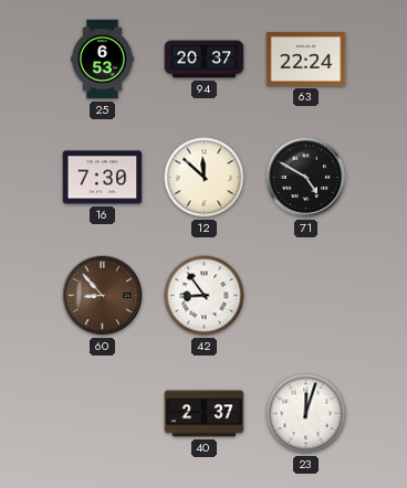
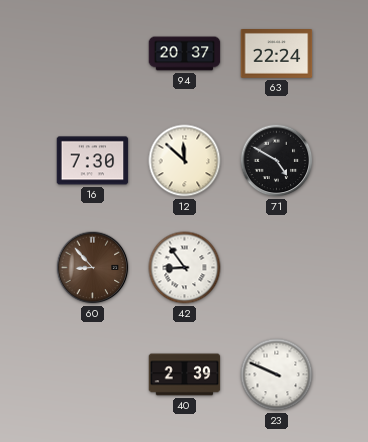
25: 6:53 -> none (103, 60)
40: 2:37 -> 2:39 (185, 375)
23: 12:03 -> 9:49 (277, 375)
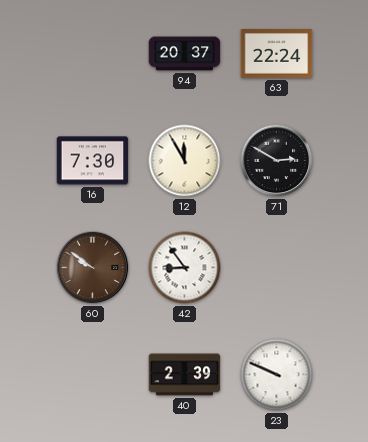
12: 11:52 -> 11:55 (185, 161)
71: 4:50 -> 2:50 (277, 161)
60: 8:53 -> 9:51 (93, 268)
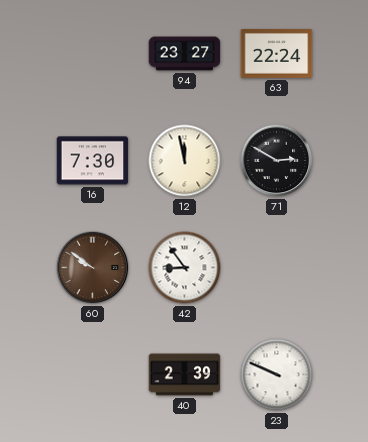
94: 20:37 -> 23:27 (185, 54)
12: 11:55 -> 11:58 (185, 161)
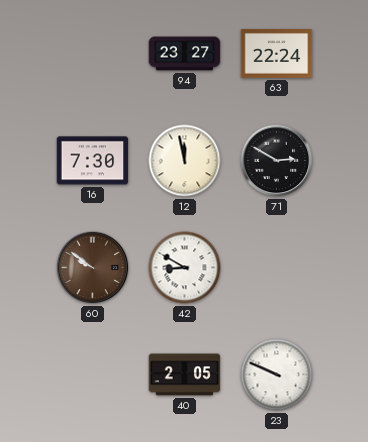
42: 8:54 -> 8:50 (185, 268)
40: 2:39 -> 2:05 (185, 375)
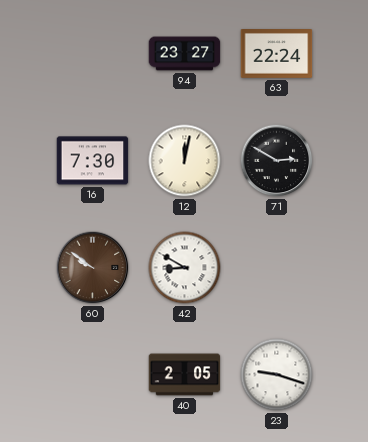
12: 11:58 -> 12:02 (185, 161)
23: 9:49 -> 9:18 (277, 375)
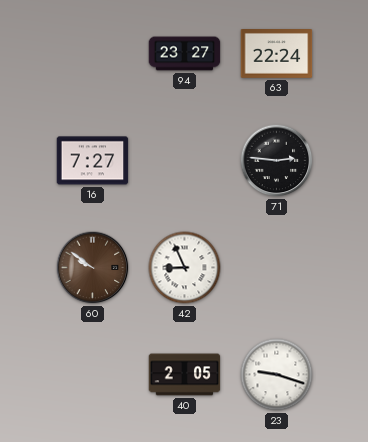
16: 7:30 -> 7:27 (93, 161)
12: 12:02 -> none (185, 161)
71: 2:50 -> 2:46 (277, 161)
42: 8:50 -> 8:56 (185, 268)
